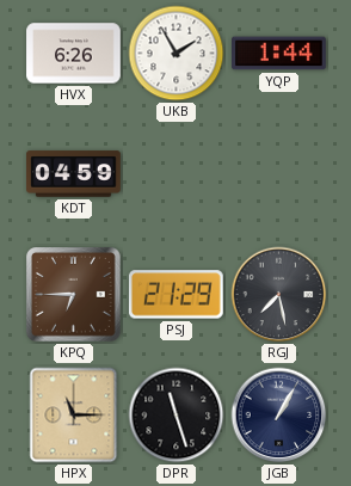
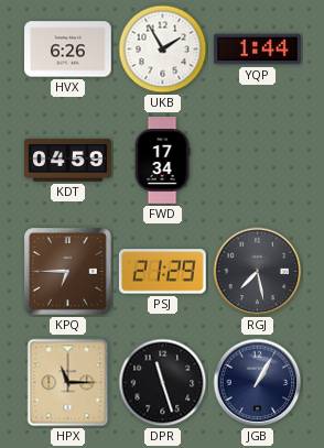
FWD: none -> 17:34 (162, 161)
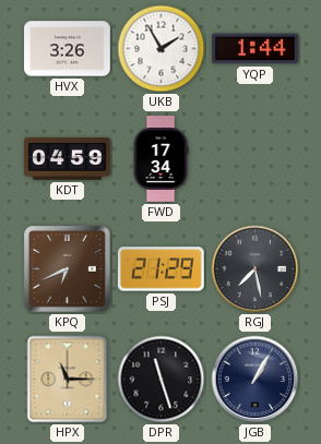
HVX: 6:26 -> 3:26 (68, 49)
KPQ: 6:45 -> 6:41 (68, 269)
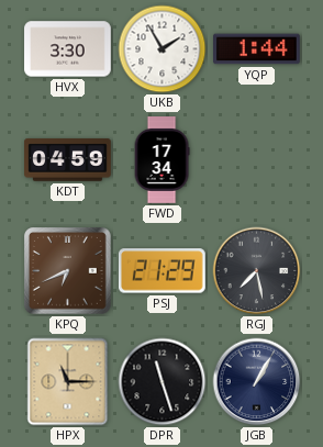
HVX: 3:26 -> 3:30 (68, 49)
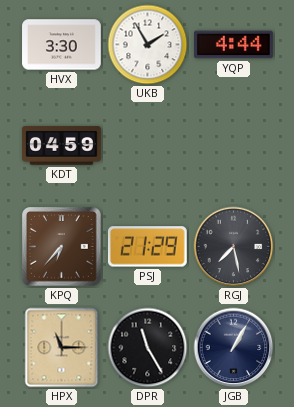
YQP: 1:44 -> 4:44 (234, 45)
FWD: 17:34 -> none (161, 160)
KPQ: 6:41 -> 6:37 (62, 247)
DPR: 11:27 -> 11:25 (148, 348)
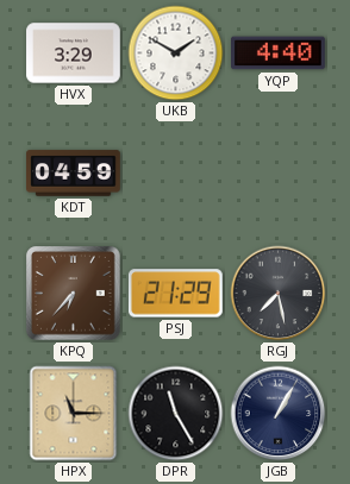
HVX: 3:30 -> 3:29 (74, 54)
UKB: 1:55 -> 1:50 (176, 54)
YQP: 4:44 -> 4:40 (279, 54)
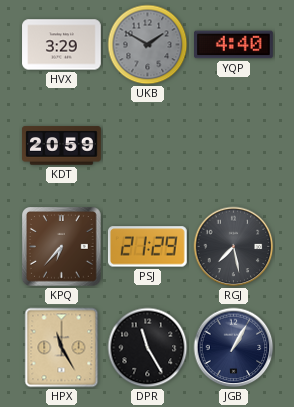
UKB dial: white -> grey (148, 45)
KDT: 04:59 -> 20:59 (62, 146)
HPX: 11:15 -> 11:25 (62, 348)
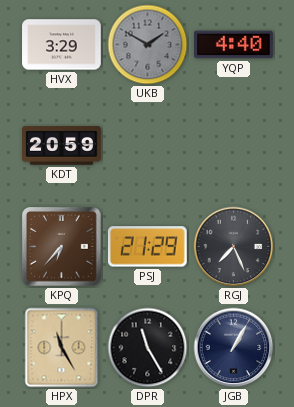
RGJ: 7:28 -> 7:26 (234, 247)
